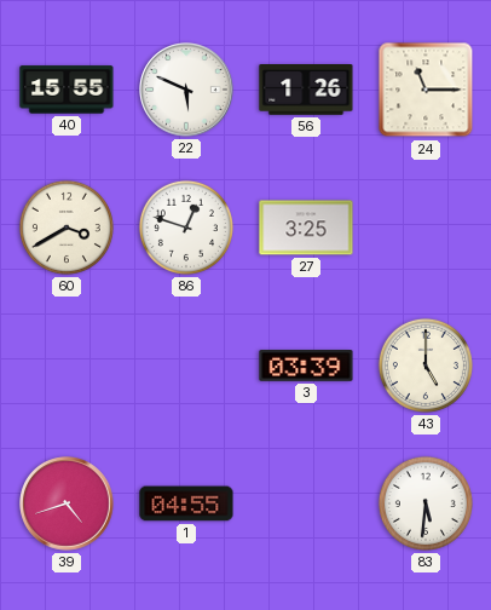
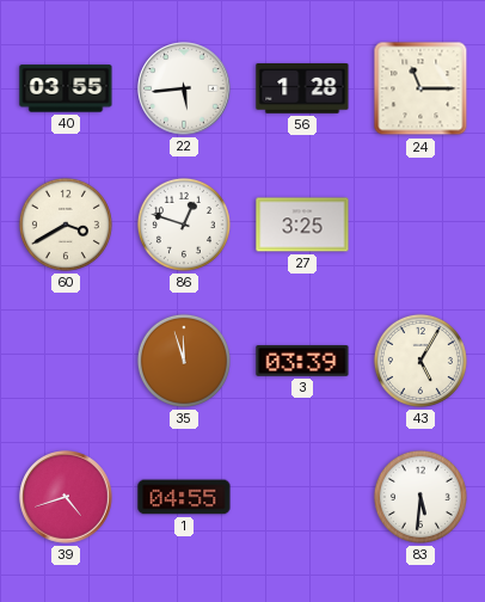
40: 15:55 -> 03:55 (66, 88)
22: 5:49 -> 5:44 (184, 88)
56: 1:26 -> 1:28 (302, 90)
35: none -> 11:57 (184, 361)
43: 5:00 -> 5:05 (420, 361)
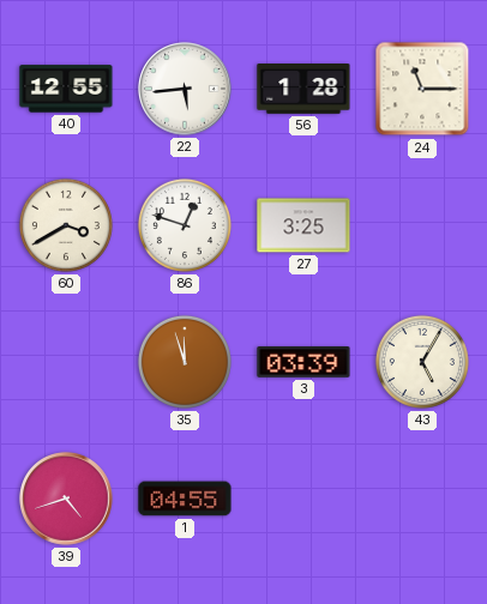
40: 03:55 -> 12:55 (66, 89)
83: 5:31 -> none (420, 497)
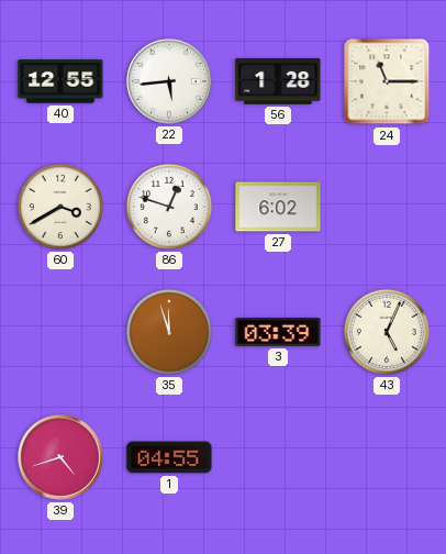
27: 3:25 -> 6:02 (278, 207)
43: 5:05 -> 5:04 (387, 332)
